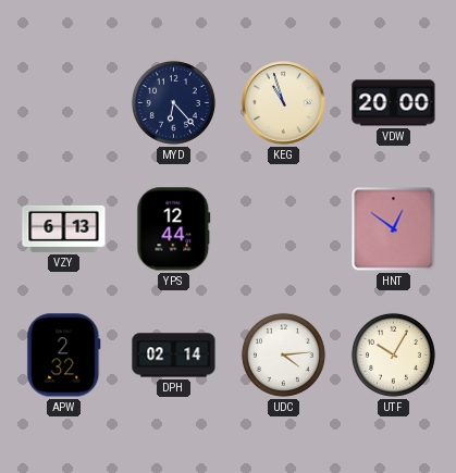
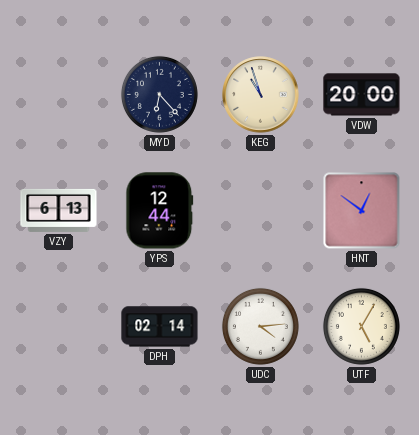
APW: 2:32 -> none (64, 356)
UTF: 10:05 -> 5:05 (361, 326)
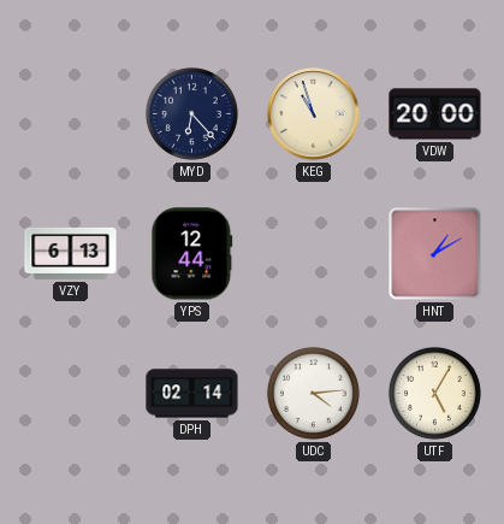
HNT: 12:51 -> 1:10 (435, 254)
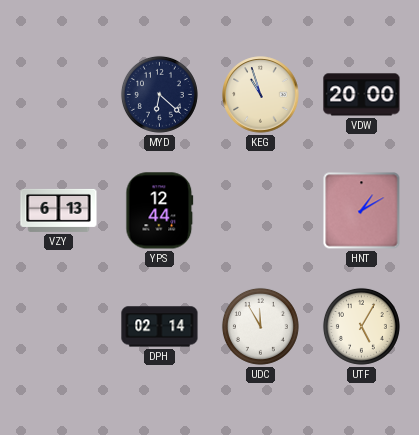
MYD: 6:23 -> 6:22 (159, 94)
UDC: 4:14 -> 11:55 (260, 326)
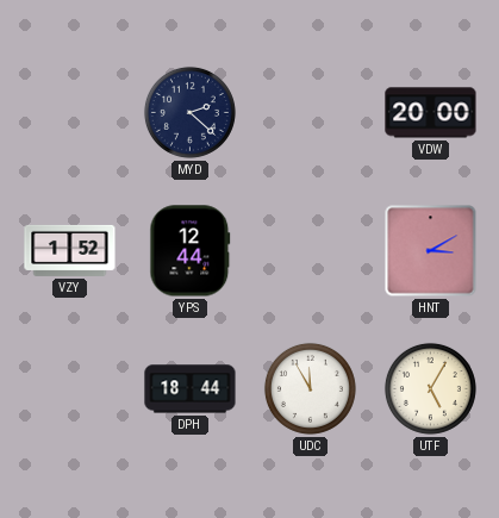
MYD: 6:22 -> 2:22 (189, 112)
KEG: 10:57 -> none (261, 95)
VZY: 6:13 -> 1:52 (70, 250)
HNT: 1:10 -> 3:10 (431, 251)
DPH: 02:14 -> 18:44 (191, 389)
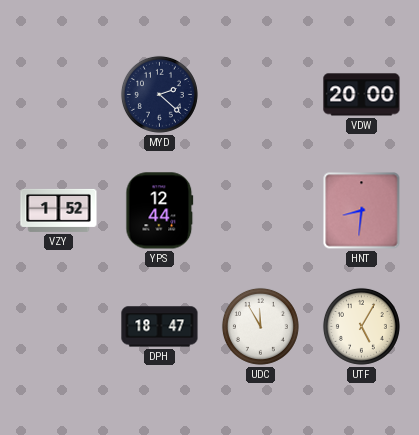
HNT: 3:10 -> 8:31 (362, 211)
DPH: 18:44 -> 18:47 (160, 327)
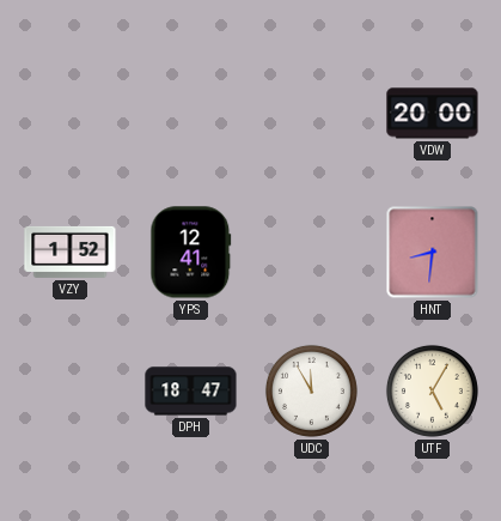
MYD: 2:22 -> none (159, 94)
YPS: 12:44 -> 12:41 (191, 253)
